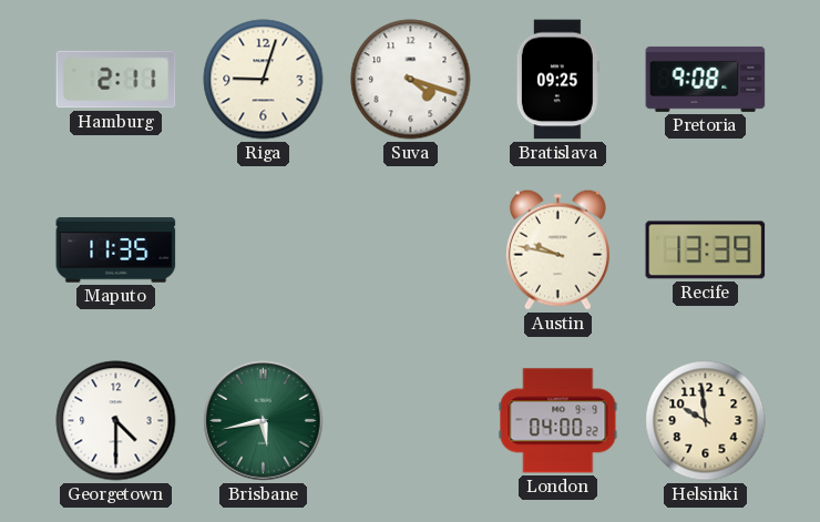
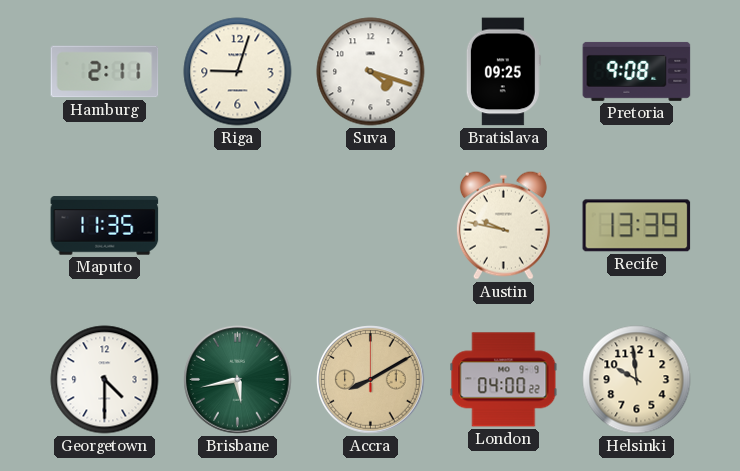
Accra: none -> 8:10 (371, 380)
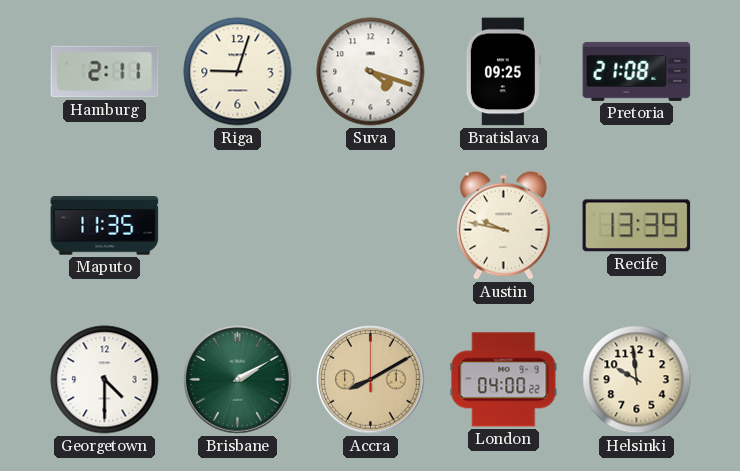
Pretoria: 9:08 -> 21:08 (637, 71)
Brisbane: 5:43 -> 2:10 (238, 380)
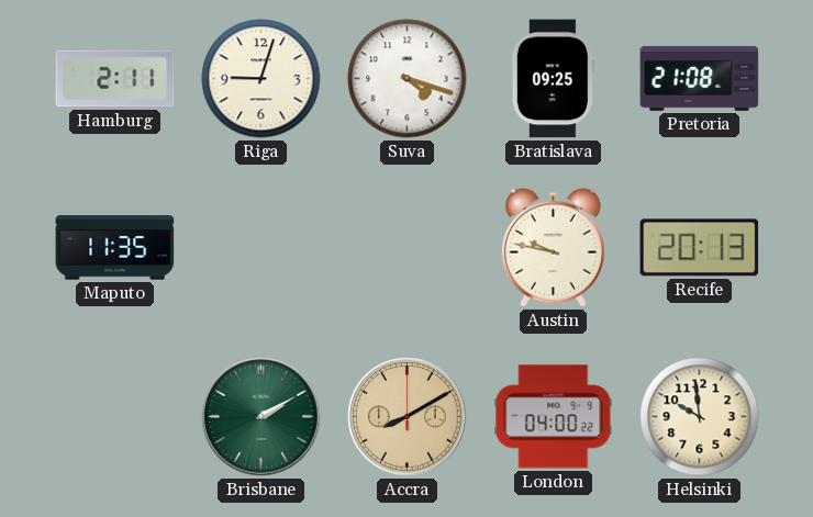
Recife: 13:39 -> 20:13 (700, 248)
Georgetown: 4:30 -> none (105, 380)
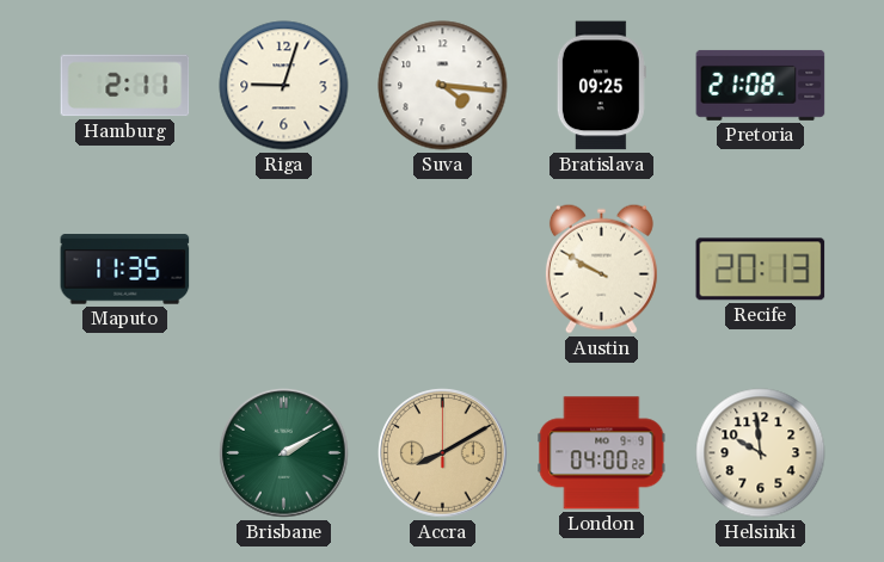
Suva: 4:18 -> 4:16 (443, 86)
Austin: 9:47 -> 9:50 (601, 268)
